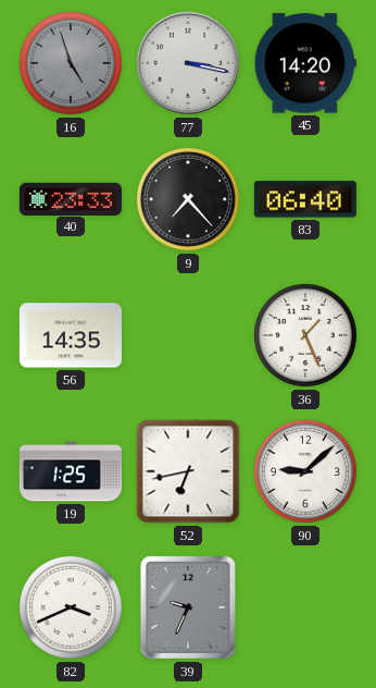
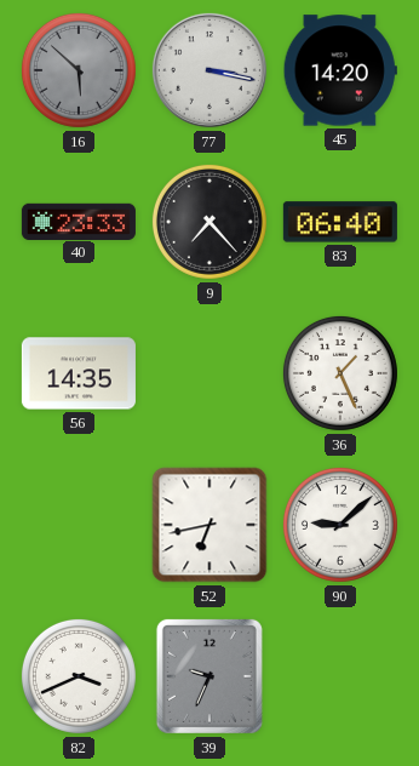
16: 4:57 -> 5:52 (79, 70)
19: 1:25 -> none (71, 471)
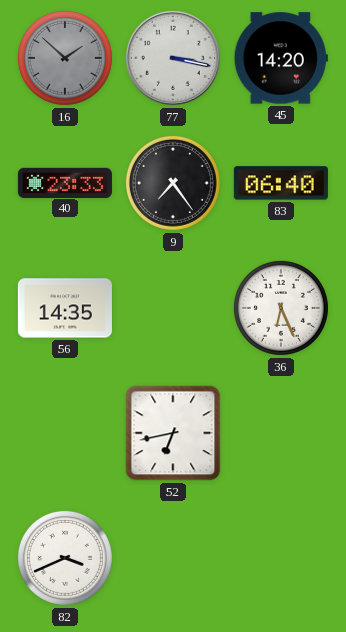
16: 5:52 -> 1:52 (65, 58)
9: 7:23 -> 7:24 (173, 183)
36: 1:26 -> 6:26 (281, 308)
90: 9:08 -> none (340, 525)
39: 9:34 -> none (209, 676)
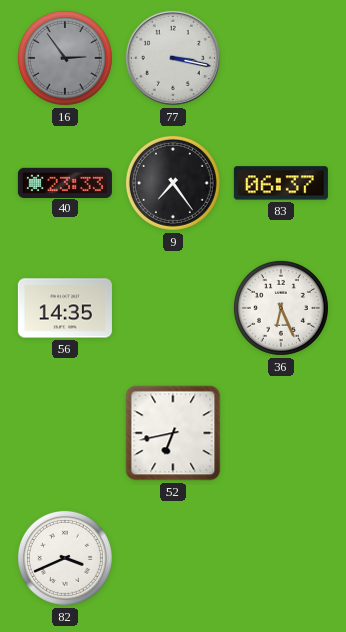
16: 1:52 -> 2:54 (65, 58)
45: 14:20 -> none (281, 58)
83: 06:40 -> 06:37 (281, 183)
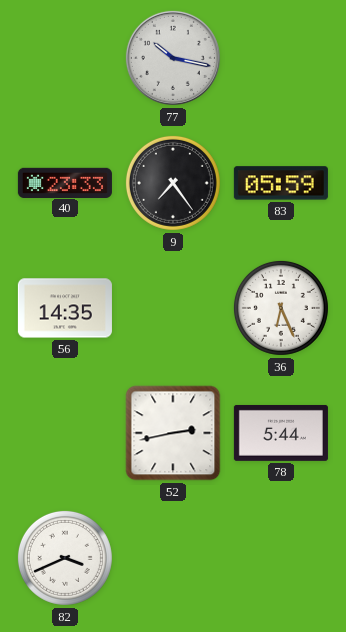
16: 2:54 -> none (65, 58)
77: 3:17 -> 10:17 (173, 58)
83: 06:37 -> 05:59 (281, 183)
52: 6:43 -> 2:43 (173, 433)
78: none -> 5:44 (281, 433)
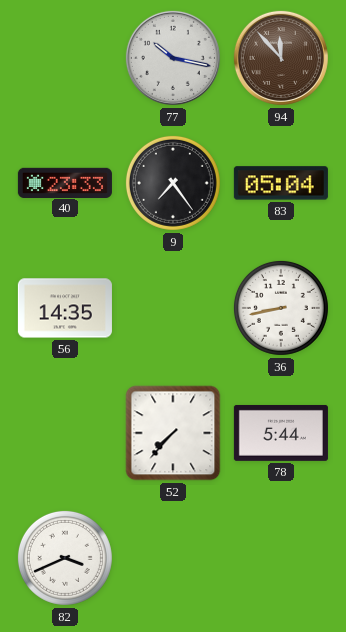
94: none -> 11:53 (281, 58)
83: 05:59 -> 05:04 (281, 183)
36: 6:26 -> 8:43 (281, 308)
52: 2:43 -> 7:37 (173, 433)
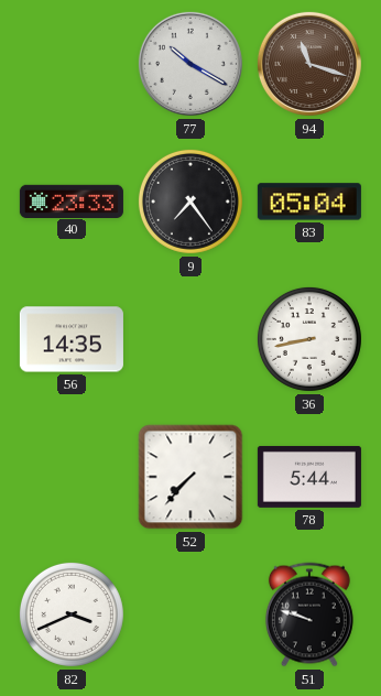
77: 10:17 -> 10:20 (190, 64)
94: 11:53 -> 11:18 (309, 64)
51: none -> 9:48 (309, 615)
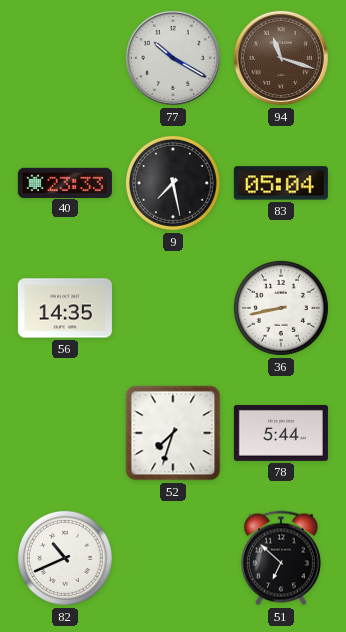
9: 7:24 -> 7:28 (173, 183)
52: 7:37 -> 7:33 (173, 433)
82: 3:41 -> 10:41 (65, 558)
51: 9:48 -> 6:52 (281, 558)
